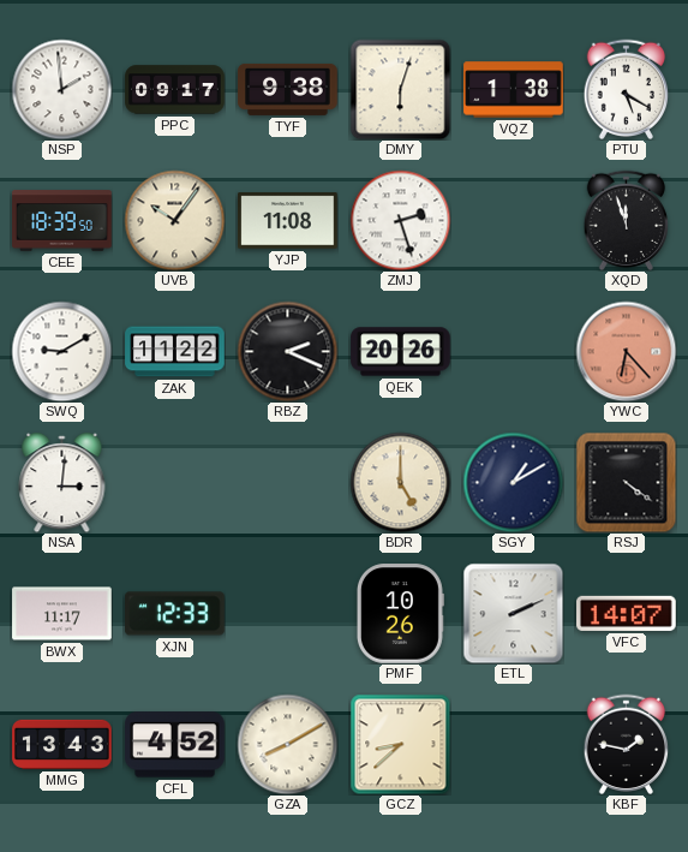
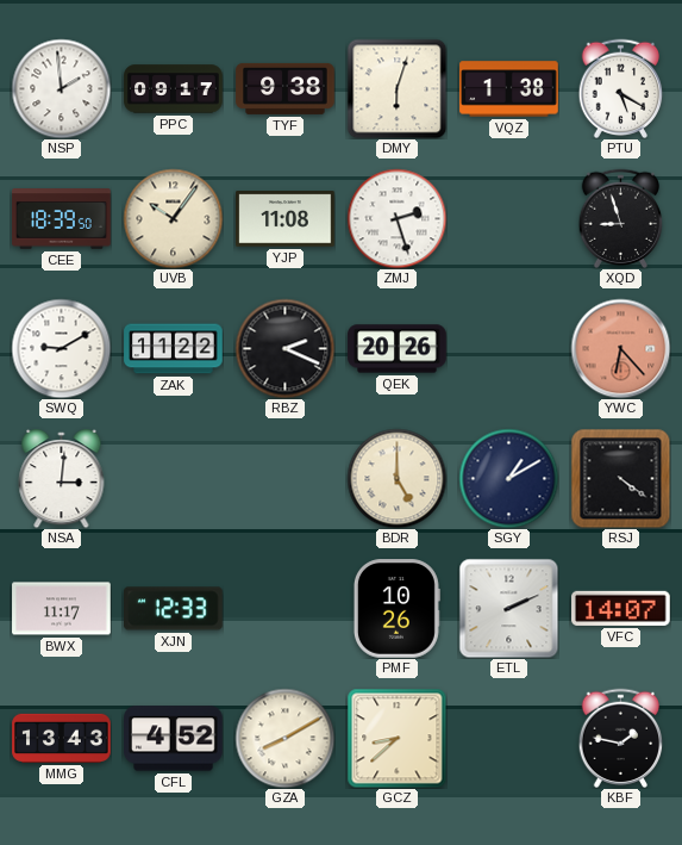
XQD: 11:57 -> 8:57 (621, 218)
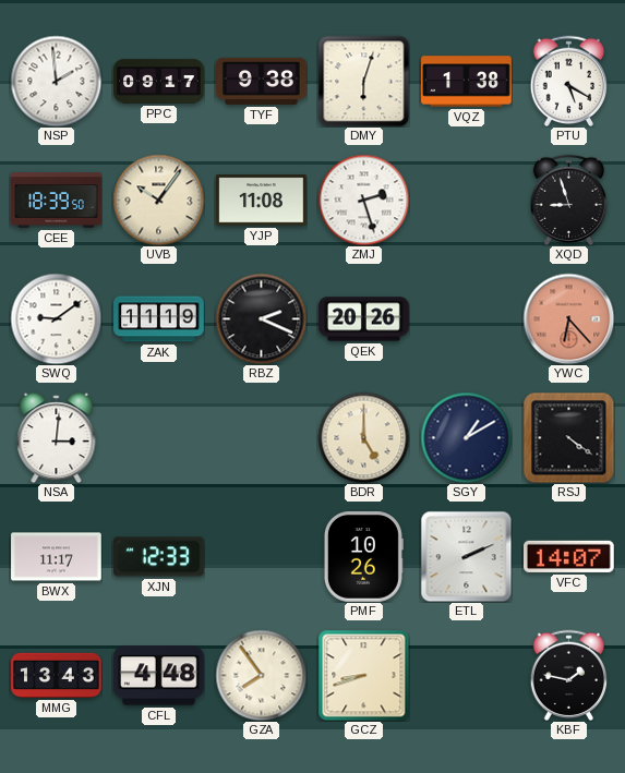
SWQ: 9:10 -> 9:09 (56, 318)
ZAK: 11:22 -> 11:19 (159, 319)
CFL: 4:52 -> 4:48 (159, 676)
GZA: 8:10 -> 7:54 (261, 675)
GCZ: 8:38 -> 8:42 (363, 675)
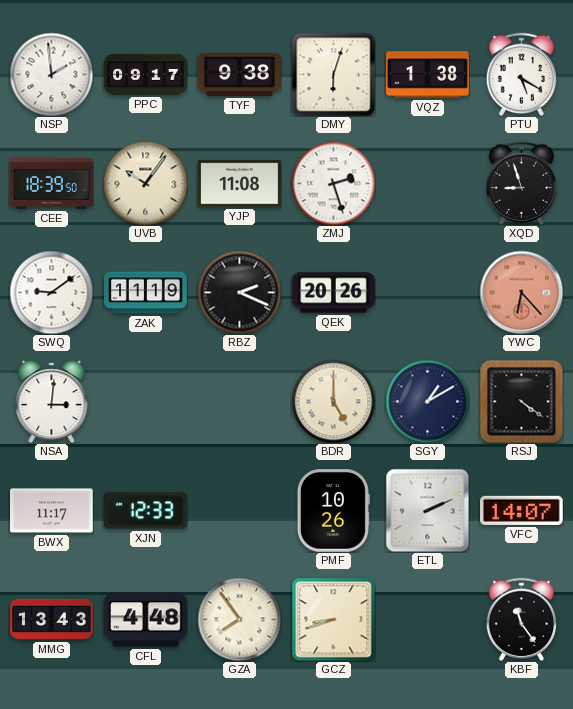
KBF: 1:47 -> 11:24 (522, 619)
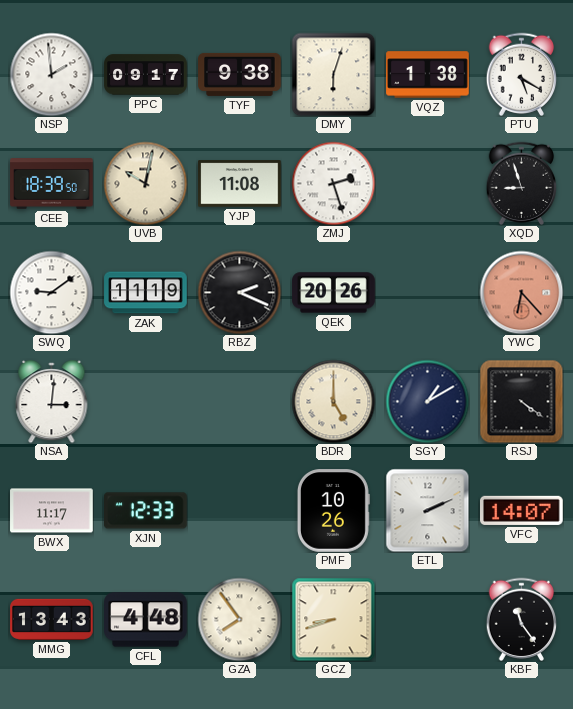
UVB: 10:06 -> 10:02 (145, 183)
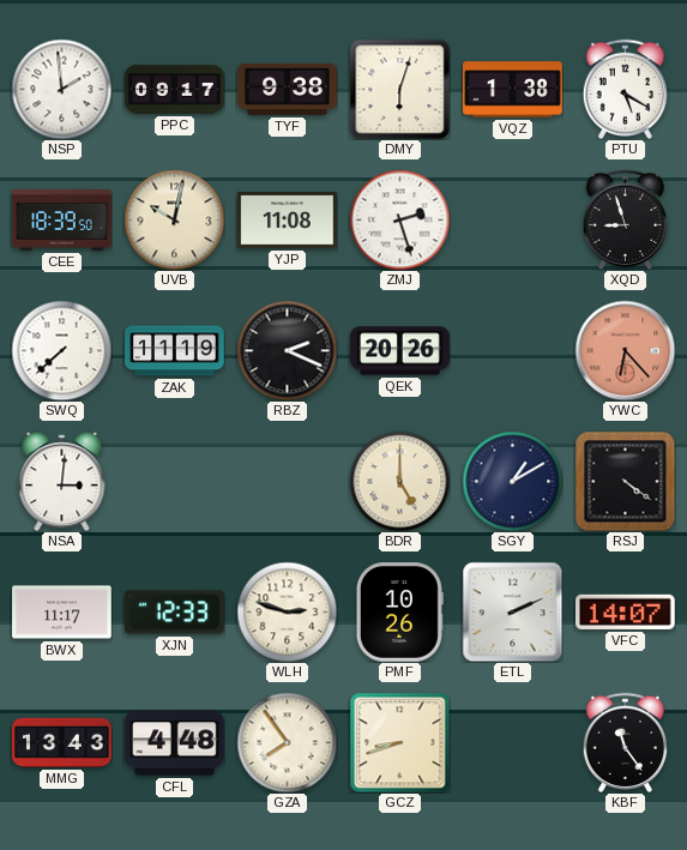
SWQ: 9:09 -> 7:38 (61, 350)
WLH: none -> 2:48 (287, 611)
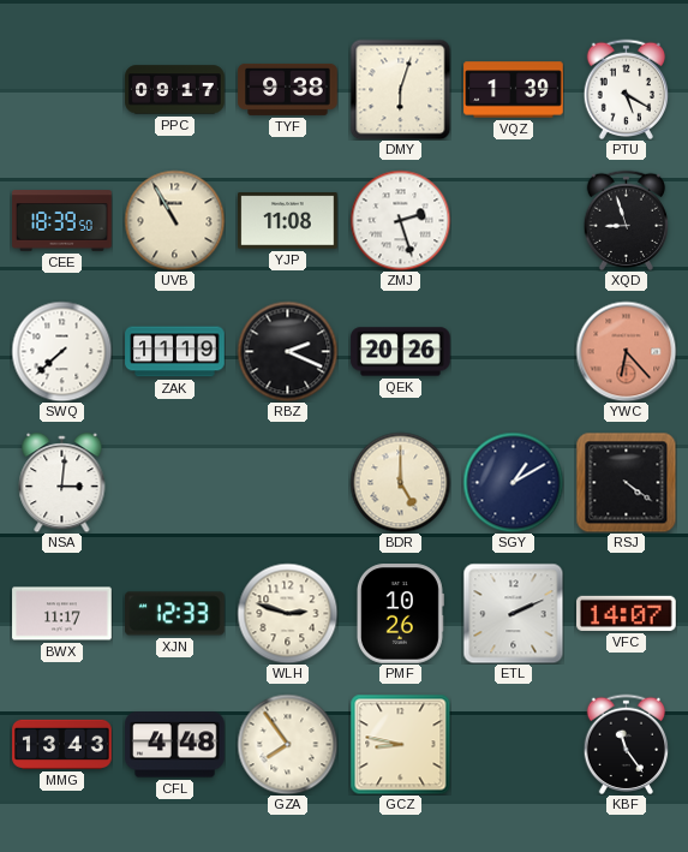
NSP: 1:59 -> none (61, 89)
VQZ: 1:38 -> 1:39 (514, 90)
UVB: 10:02 -> 10:55 (174, 220)
GCZ: 8:42 -> 8:47 (400, 744)
